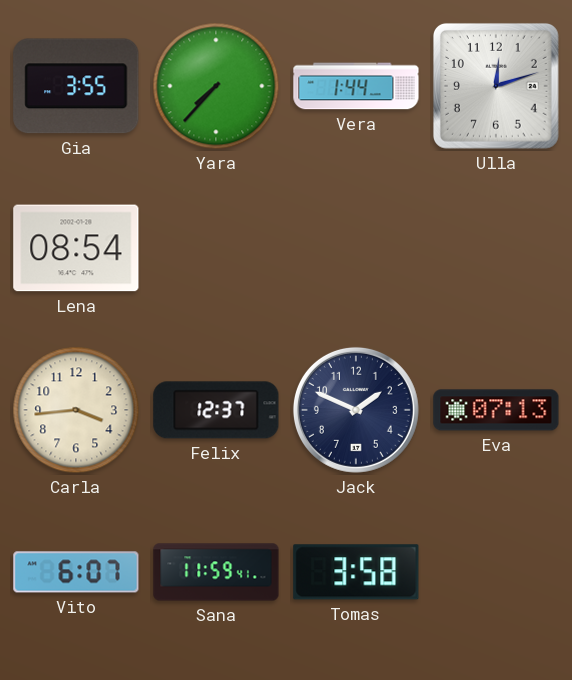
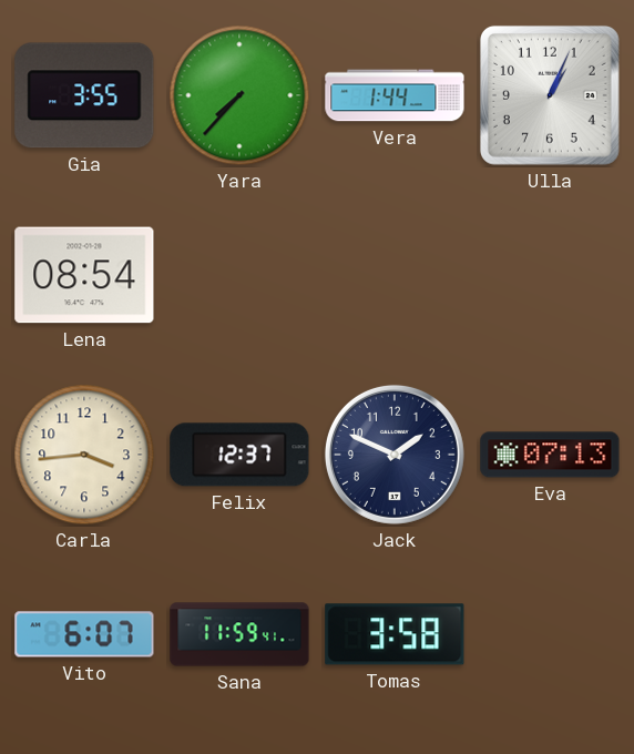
Ulla: 12:12 -> 1:04 (550, 95)
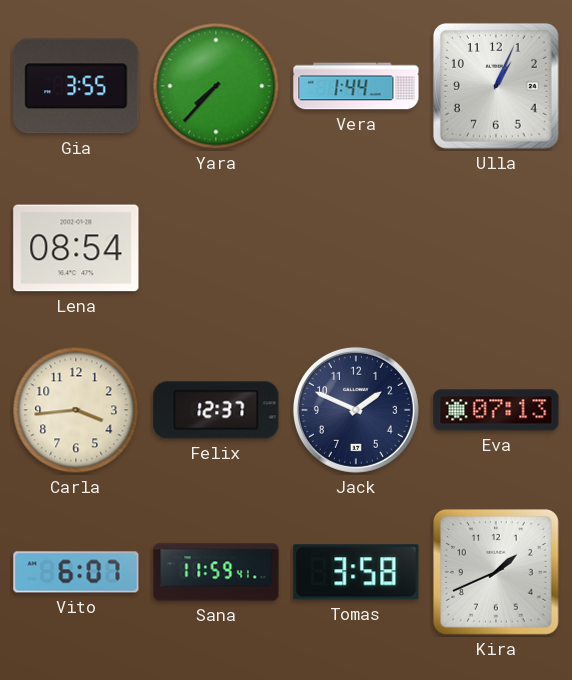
Kira: none -> 1:41 (496, 572)
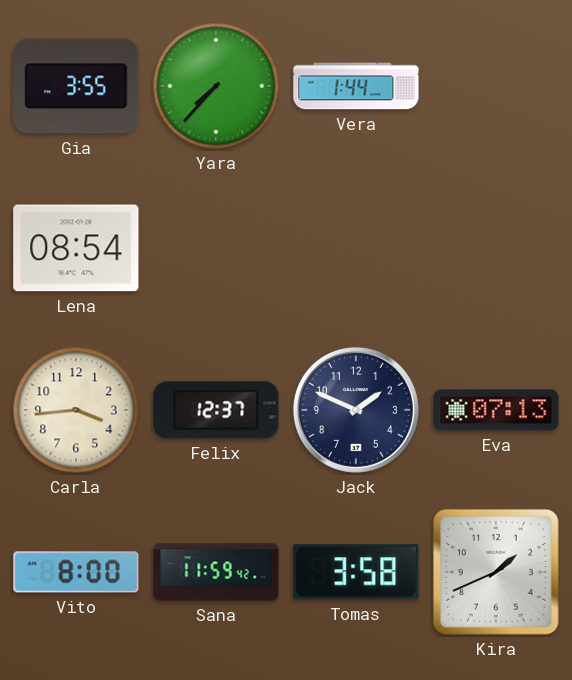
Ulla: 1:04 -> none (496, 86)
Vito: 6:07 -> 8:00 (76, 572)
Sana: 11:59:41 -> 11:59:42 (216, 572)
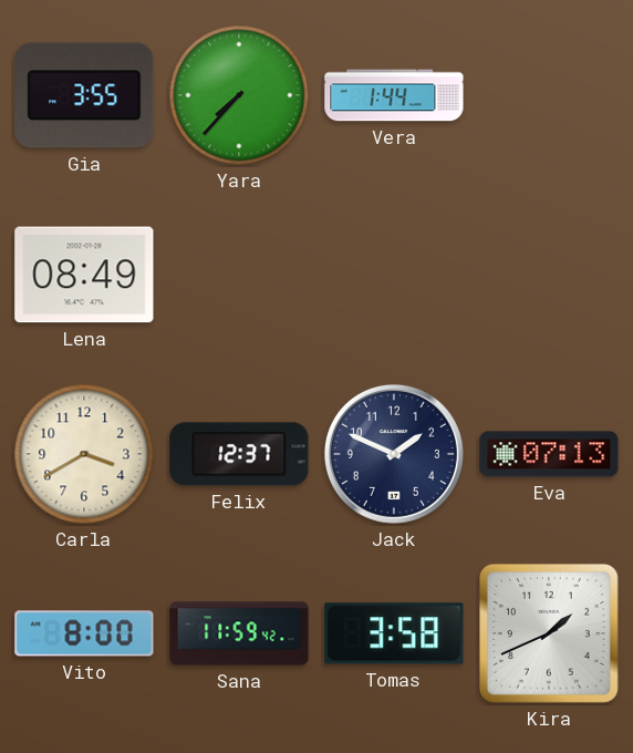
Lena: 08:54 -> 08:49 (84, 275)
Carla: 3:44 -> 3:40 (84, 454)
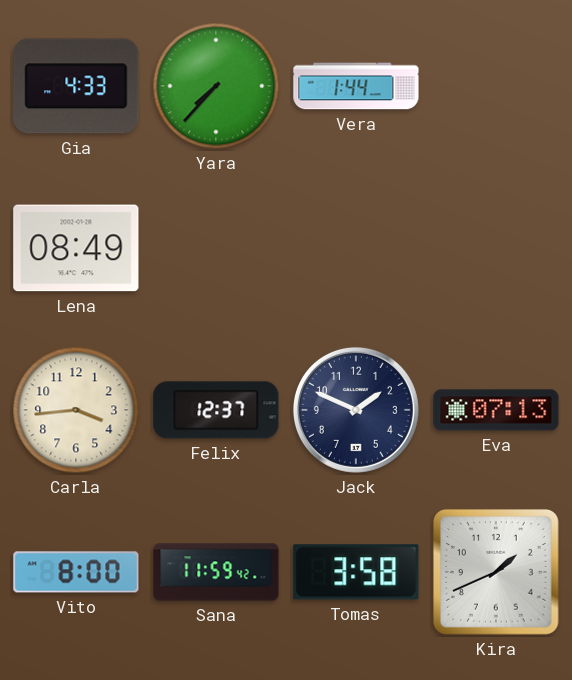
Gia: 3:55 -> 4:33 (76, 86)
Carla: 3:40 -> 3:44 (76, 410)
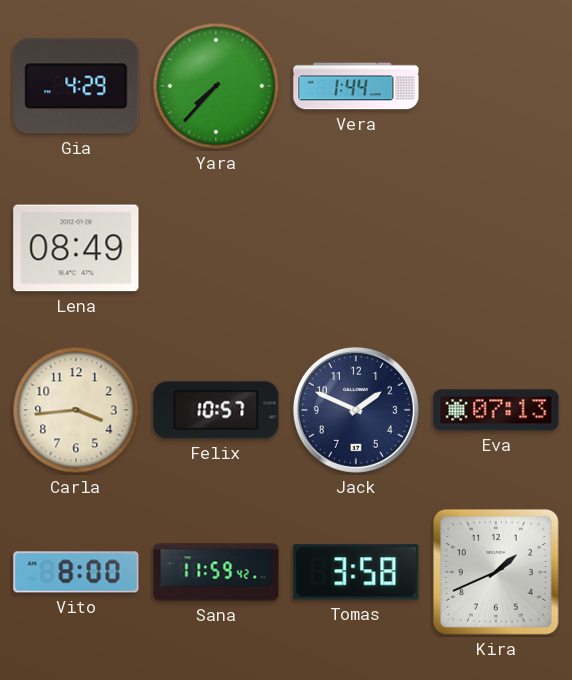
Gia: 4:33 -> 4:29 (76, 86)
Felix: 12:37 -> 10:57 (216, 410)
